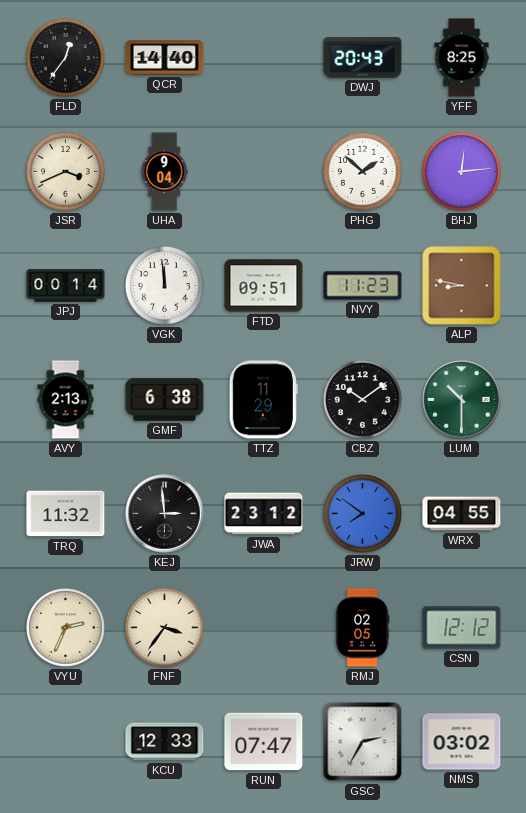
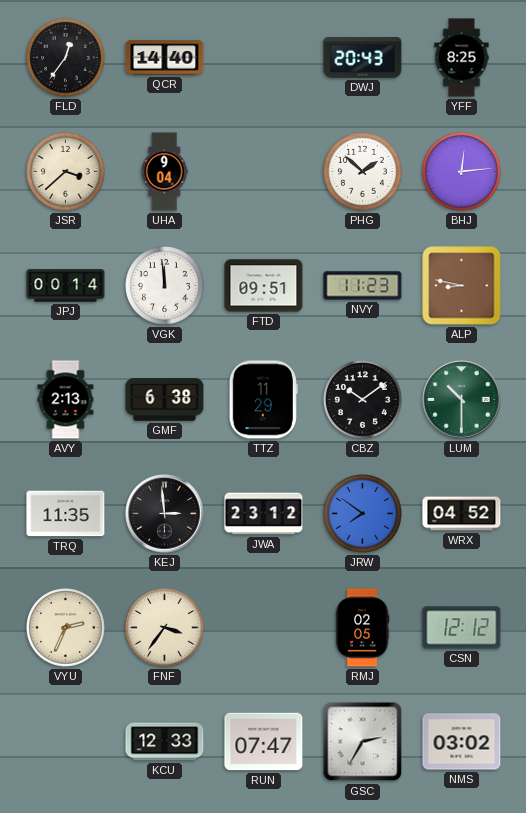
JSR: 3:41 -> 3:38 (66, 172)
TRQ: 11:32 -> 11:35 (66, 514)
WRX: 04:55 -> 04:52 (462, 514)
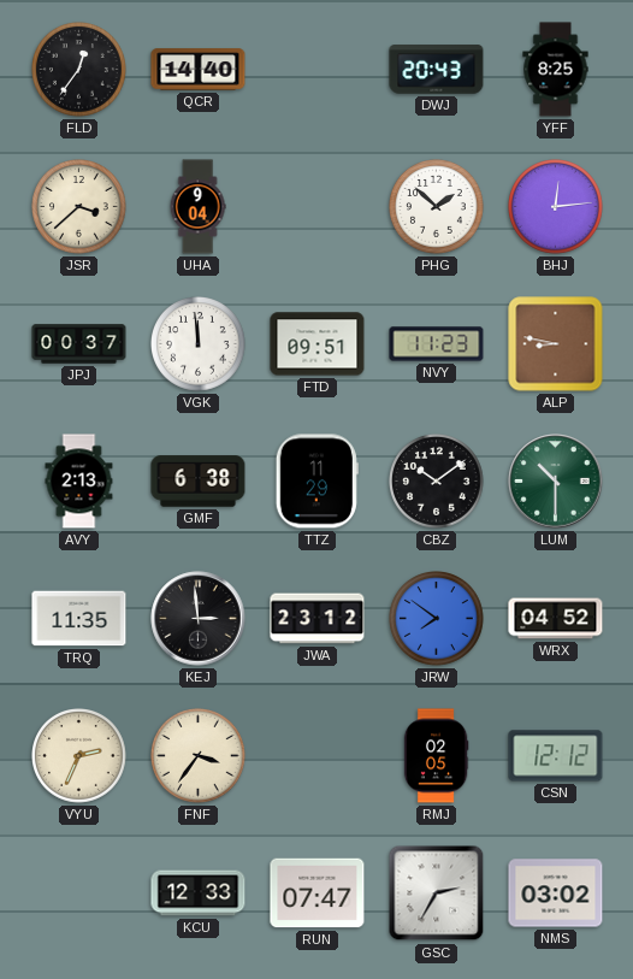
JPJ: 00:14 -> 00:37 (79, 344)
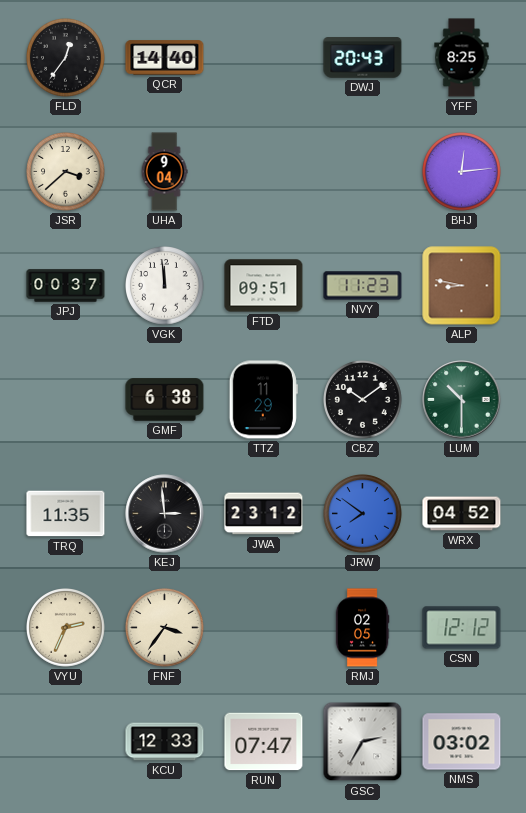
PHG: 1:52 -> none (437, 207)
AVY: 2:13 -> none (79, 482)
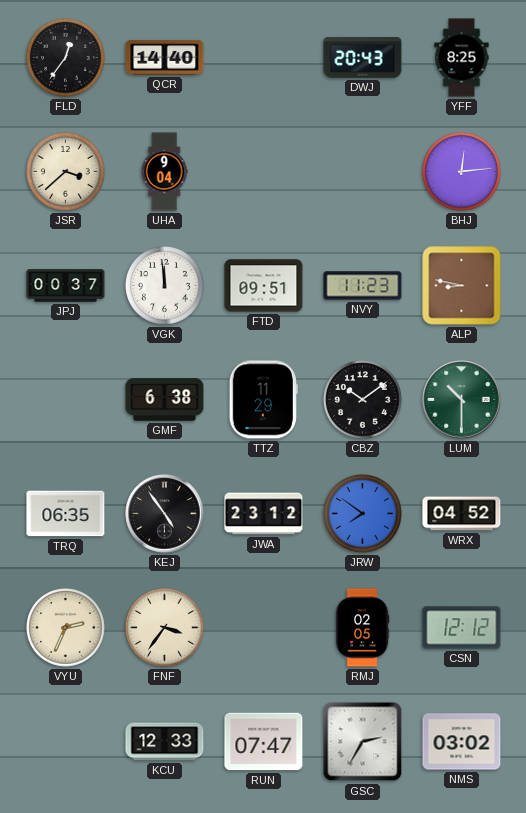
TRQ: 11:35 -> 06:35 (66, 514)
KEJ: 2:59 -> 4:54 (165, 514)
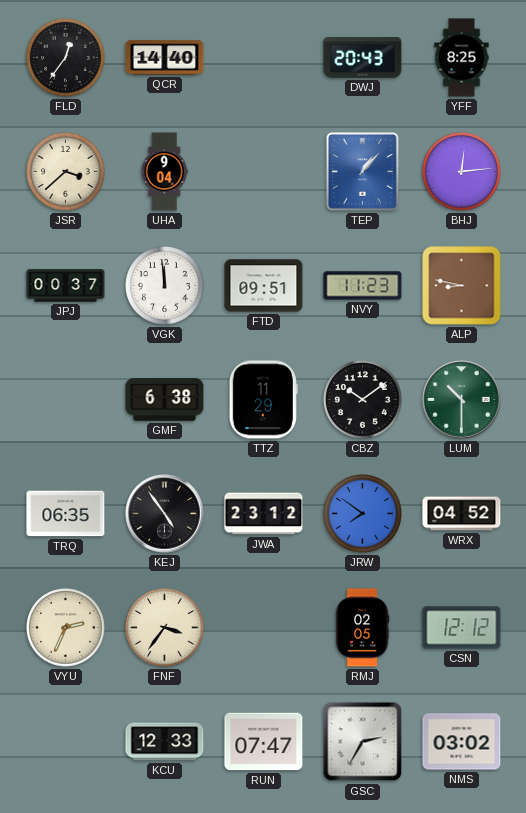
TEP: none -> 1:07 (362, 171)
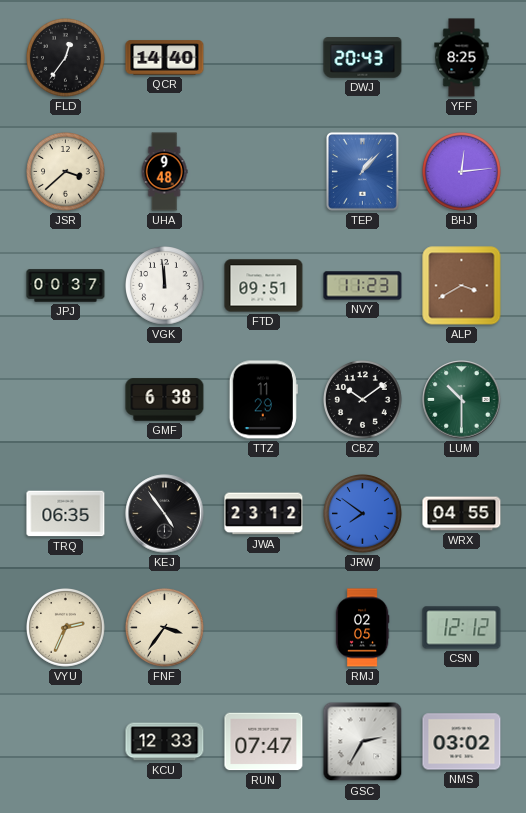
UHA: 9:04 -> 9:48 (164, 172)
ALP: 8:47 -> 3:40 (462, 286)
WRX: 04:52 -> 04:55 (462, 514)
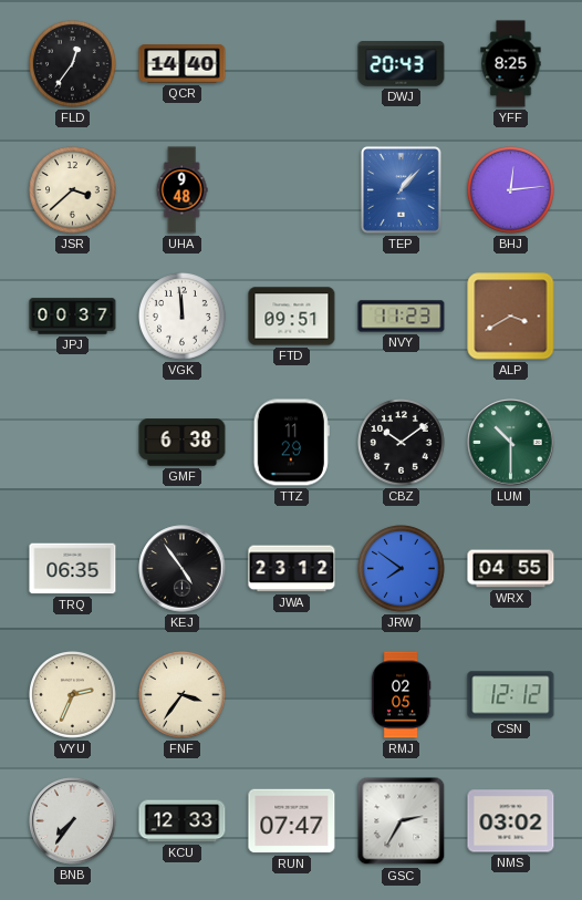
BNB: none -> 7:36 (73, 821)
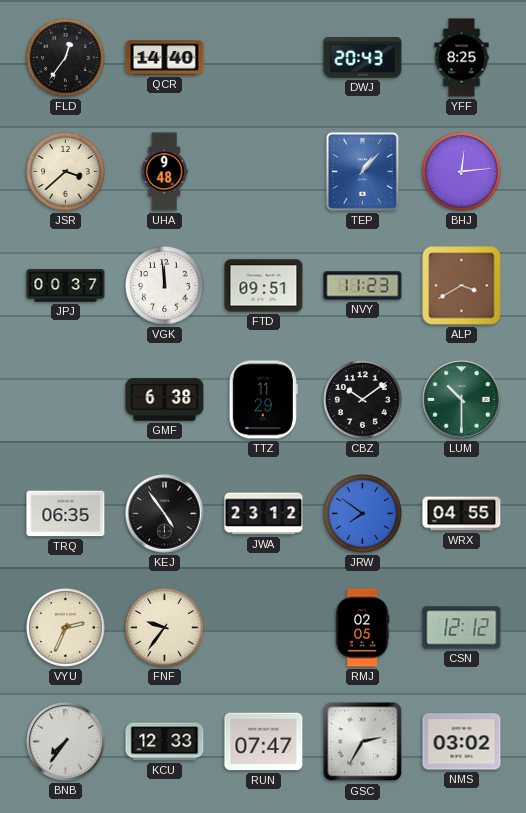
FNF: 3:36 -> 9:36 (165, 628)
